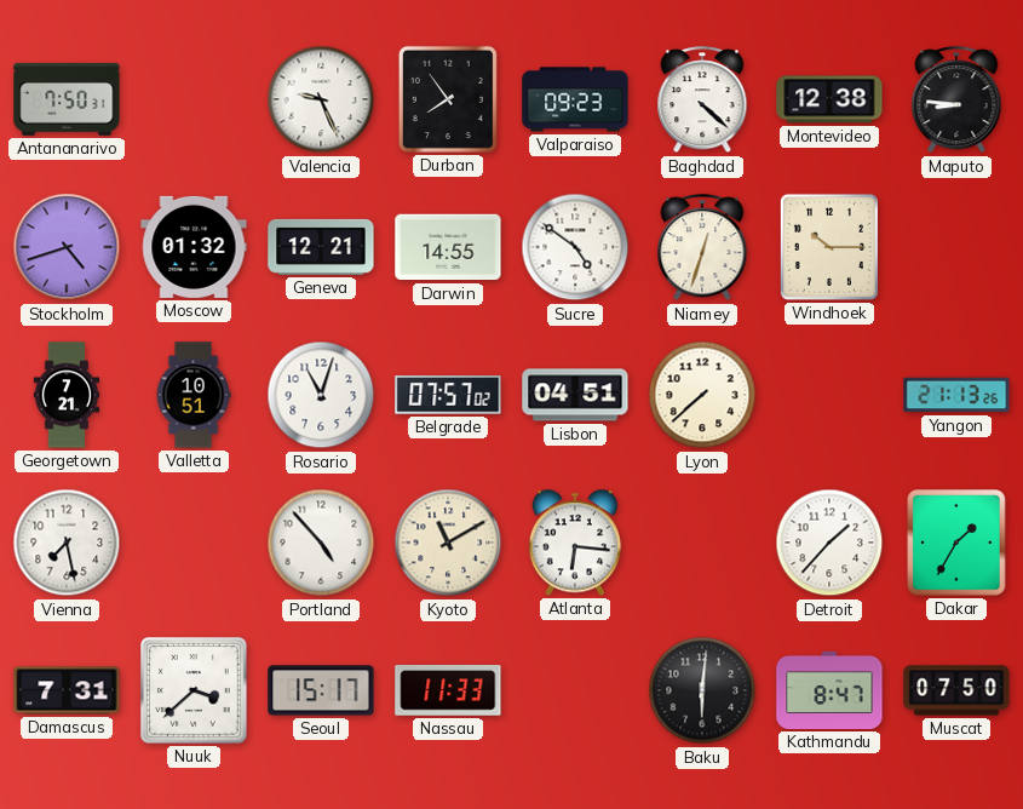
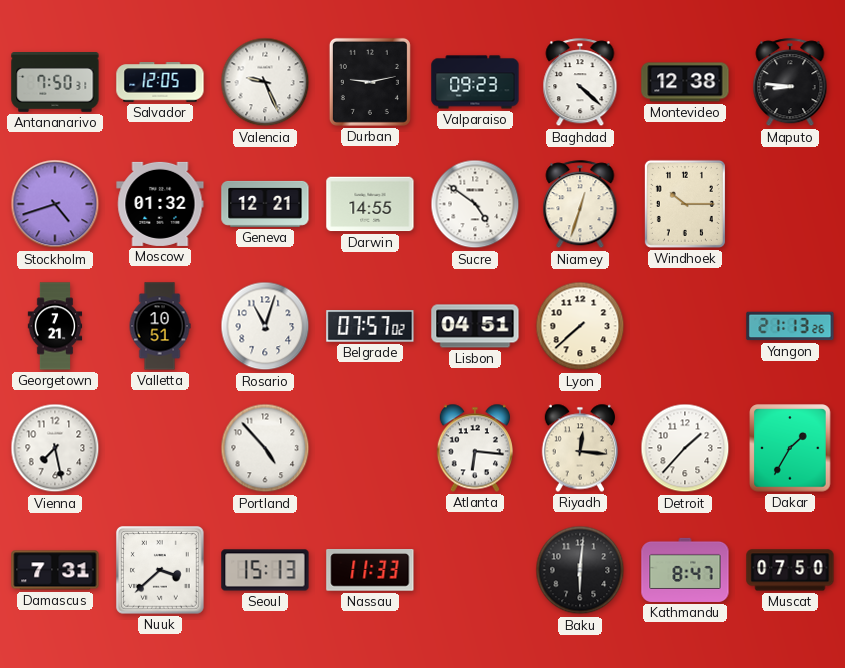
Salvador: none -> 12:05 (160, 82)
Durban: 7:54 -> 9:13 (370, 82)
Kyoto: 11:10 -> none (448, 543)
Riyadh: none -> 12:16 (579, 448)
Seoul: 15:17 -> 15:13 (265, 570)
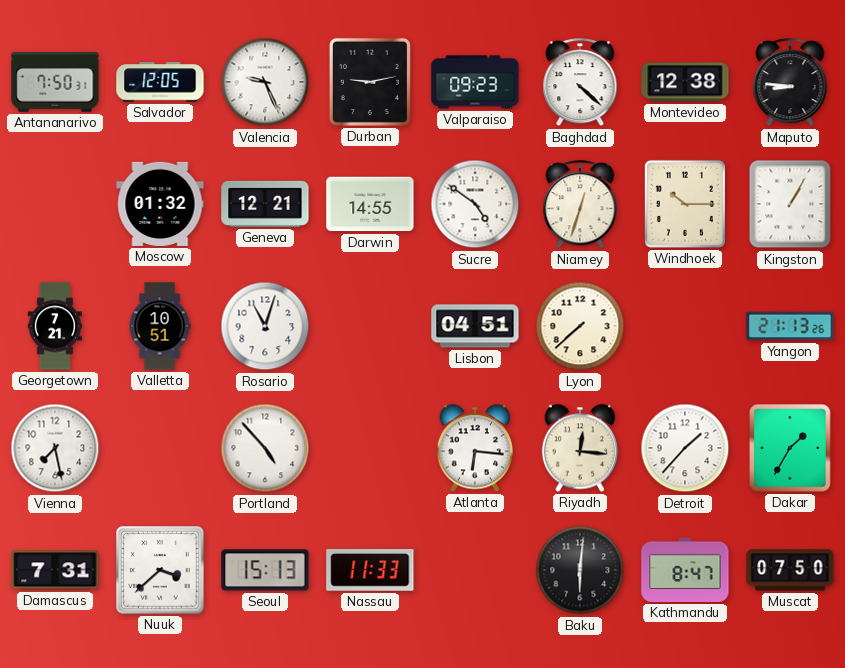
Stockholm: 4:42 -> none (55, 204)
Kingston: none -> 1:05 (790, 204)
Belgrade: 07:57 -> none (370, 326)
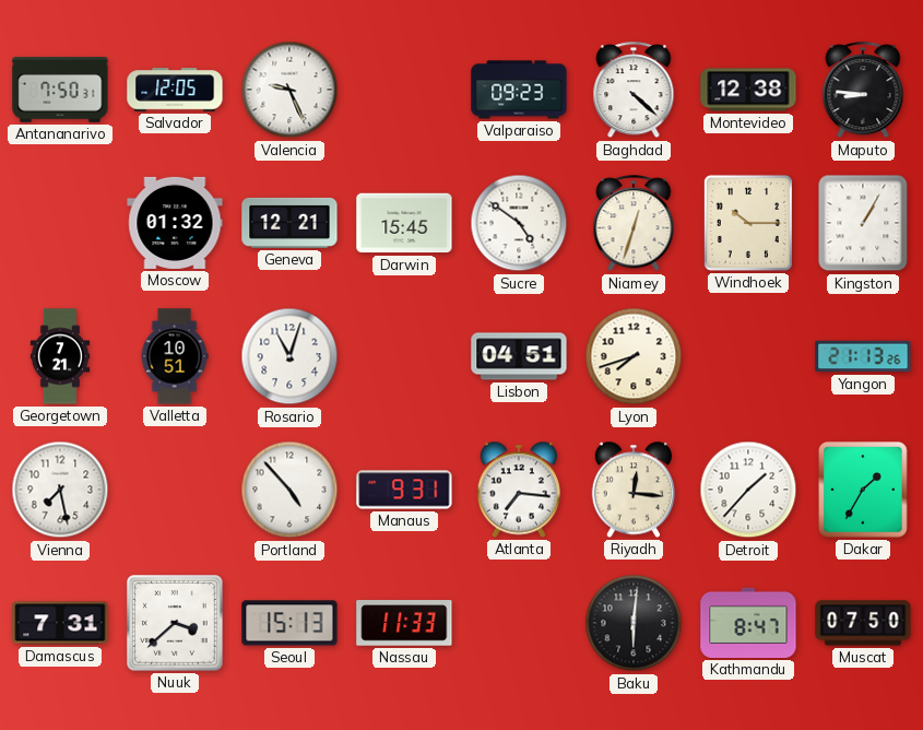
Durban: 9:13 -> none (370, 82)
Darwin: 14:55 -> 15:45 (404, 223)
Lyon: 7:38 -> 7:42 (634, 356)
Manaus: none -> 9:31 (404, 490)
Atlanta: 6:16 -> 7:16 (518, 490)
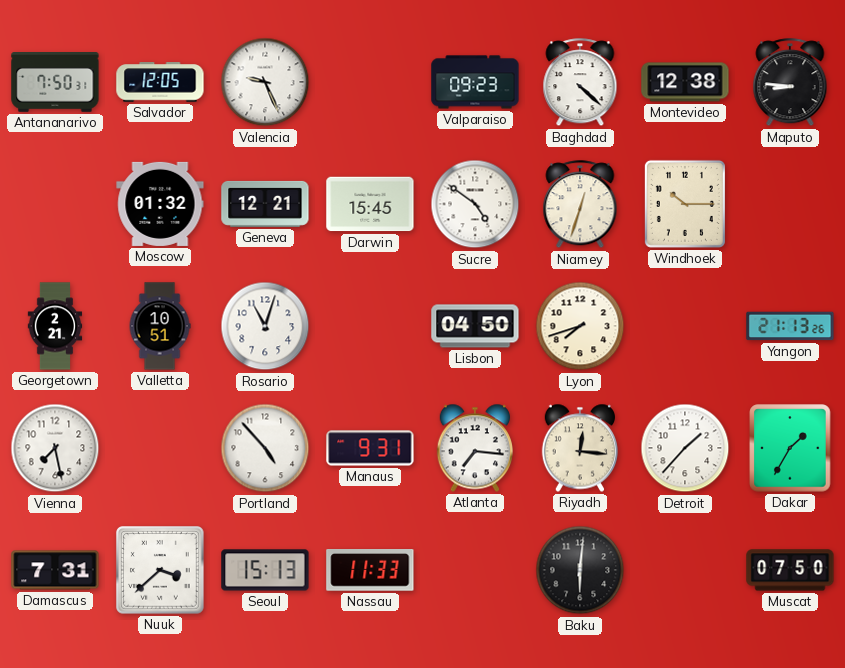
Kingston: 1:05 -> none (863, 223)
Georgetown: 7:21 -> 2:21 (55, 326)
Lisbon: 04:51 -> 04:50 (475, 326)
Kathmandu: 8:47 -> none (748, 623)
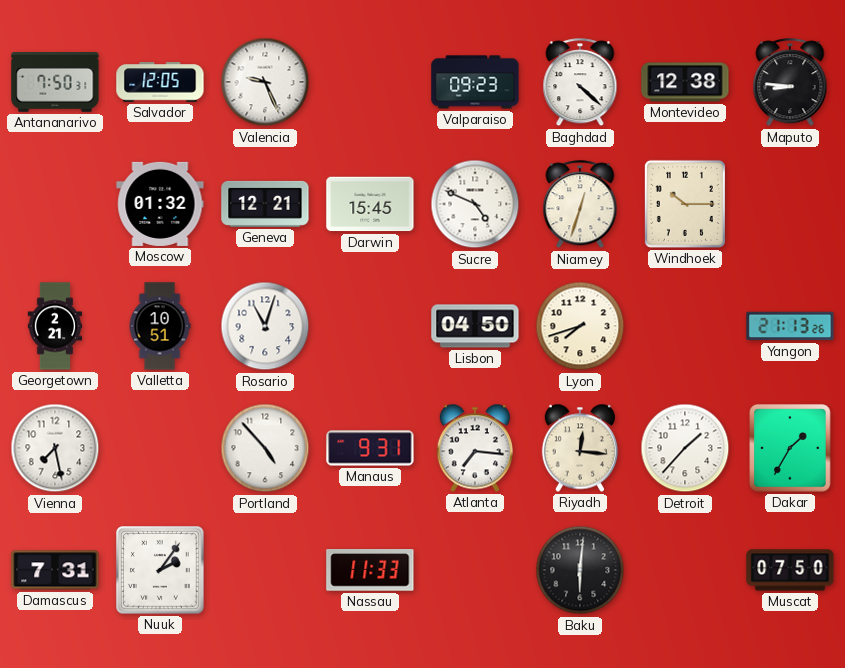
Sucre: 4:51 -> 4:49 (475, 204)
Nuuk: 3:38 -> 2:06 (160, 570)
Seoul: 15:13 -> none (265, 570)
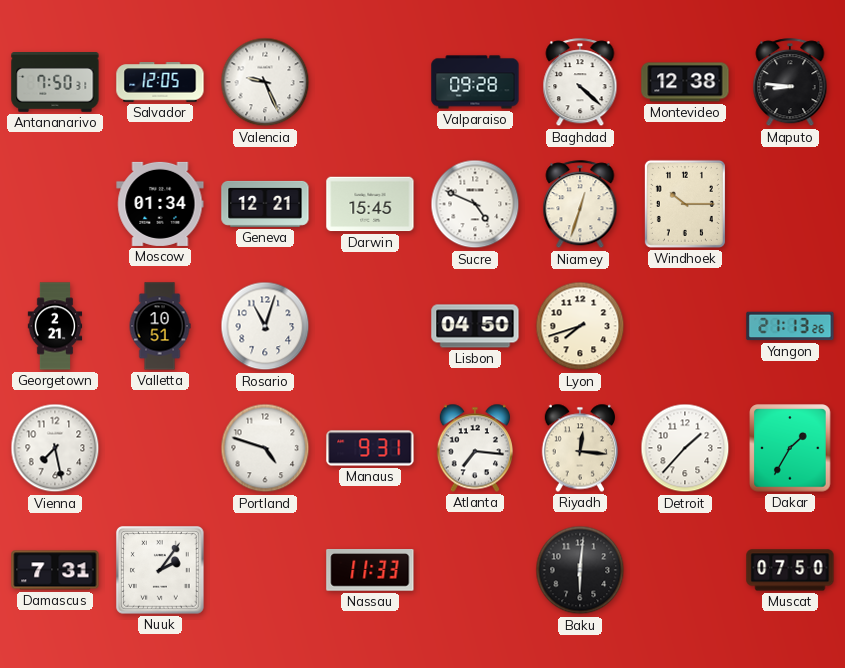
Valparaiso: 09:23 -> 09:28 (475, 82)
Moscow: 01:32 -> 01:34 (160, 204)
Portland: 4:53 -> 4:48 (265, 448)
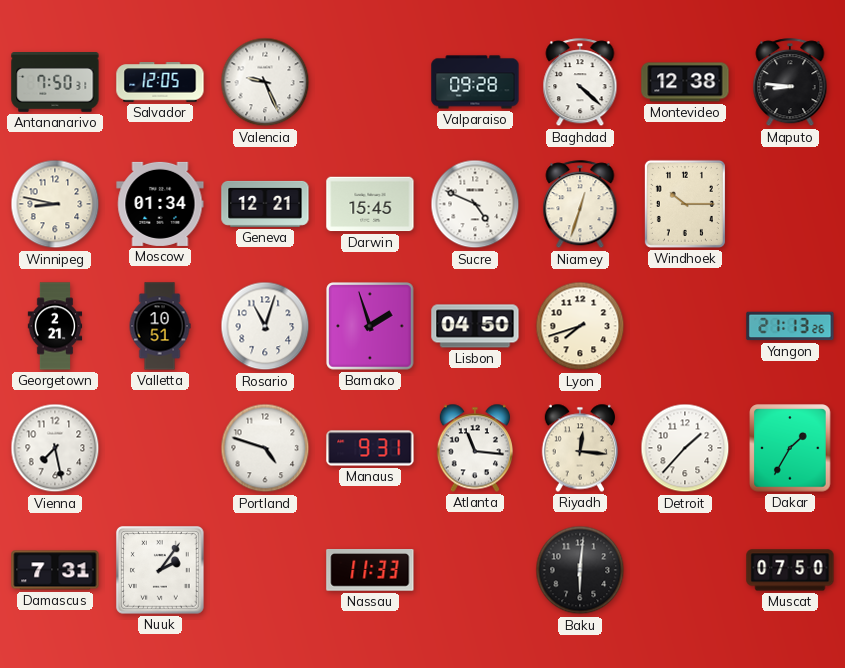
Winnipeg: none -> 8:47 (55, 204)
Bamako: none -> 1:57 (370, 326)
Atlanta: 7:16 -> 11:16 (474, 448)
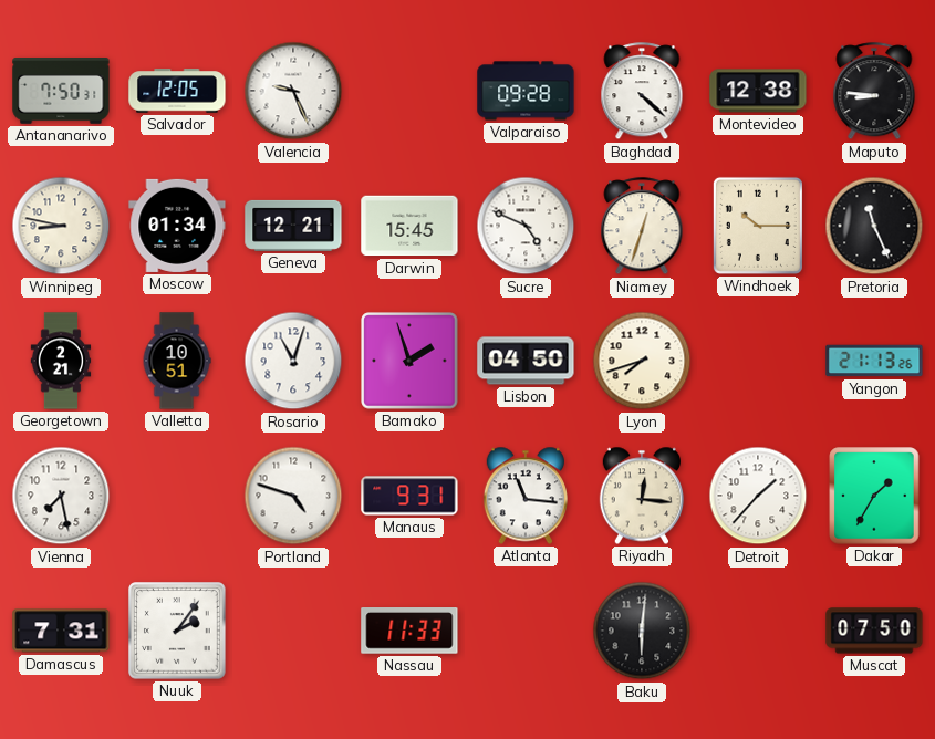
Pretoria: none -> 11:26 (874, 226)
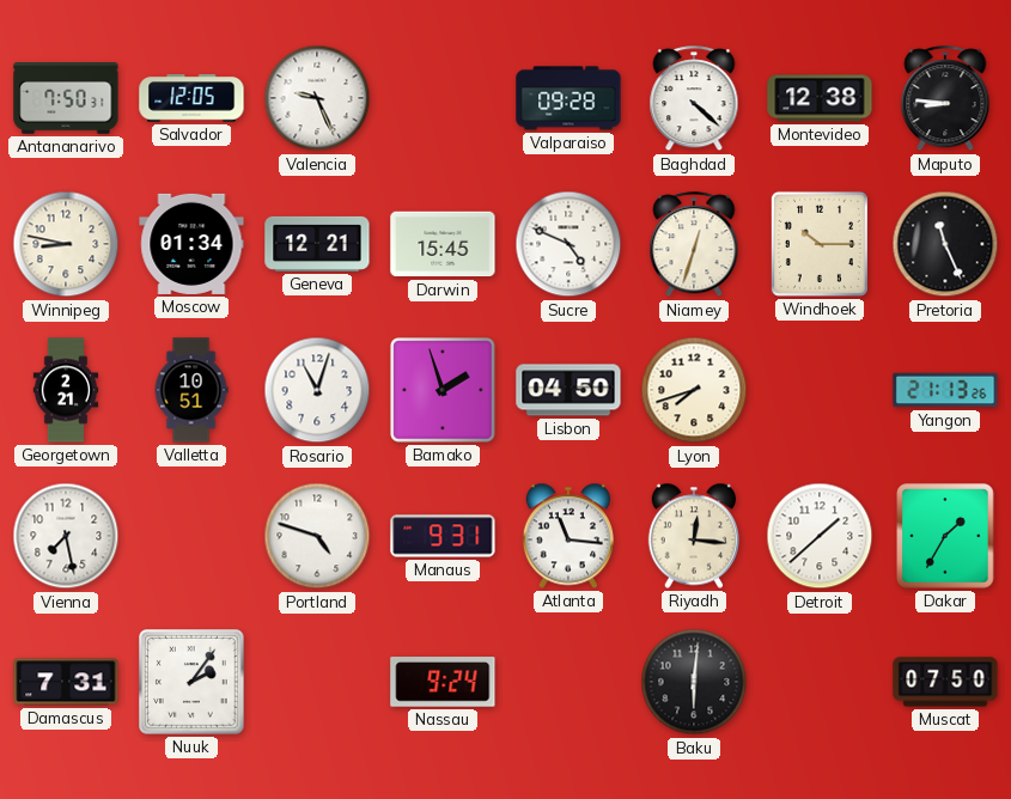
Detroit: 1:37 -> 1:38 (820, 536)
Nassau: 11:33 -> 9:24 (443, 682)
